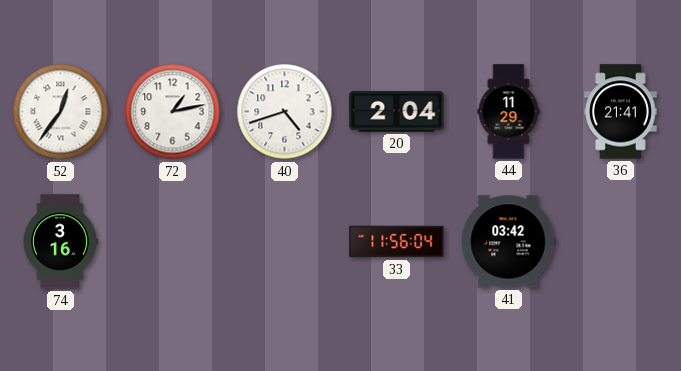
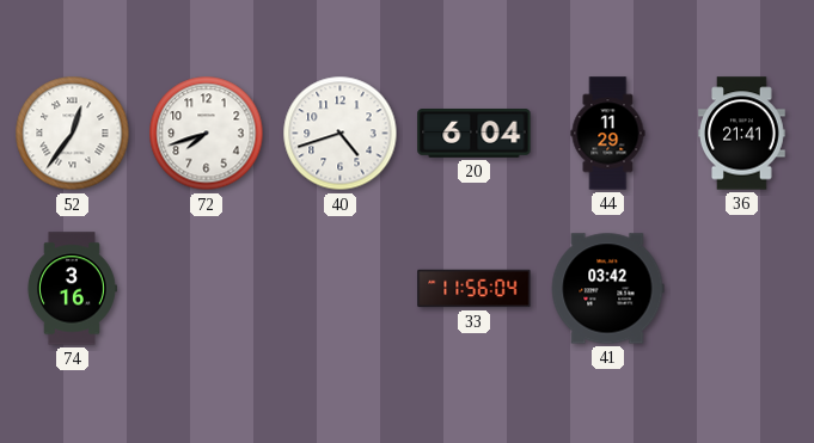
72: 1:13 -> 7:42 (207, 134)
20: 2:04 -> 6:04 (475, 134)
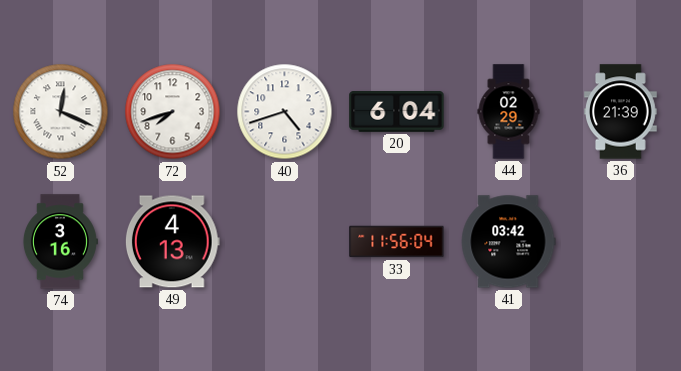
52: 12:36 -> 12:19 (61, 112)
44: 11:29 -> 02:29 (509, 112)
36: 21:41 -> 21:39 (621, 112)
49: none -> 4:13 (172, 242)
